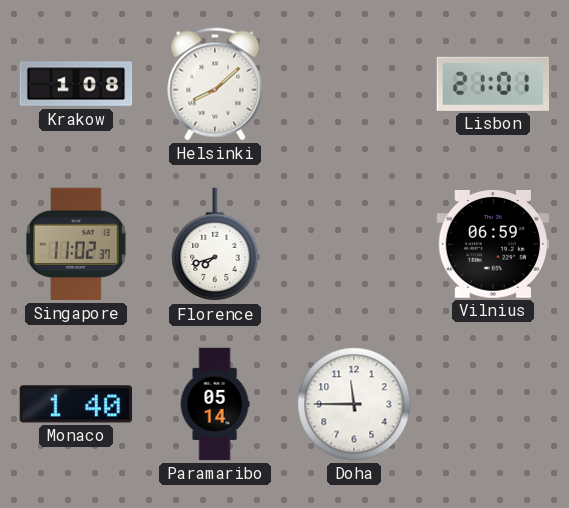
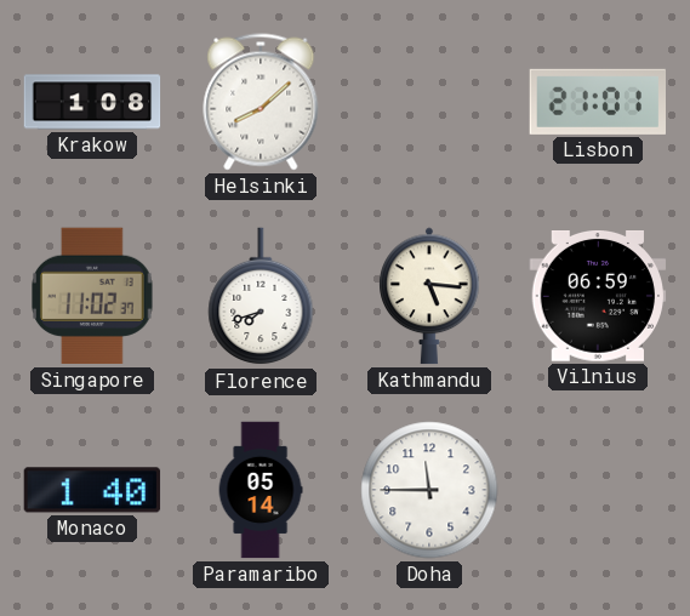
Kathmandu: none -> 5:16 (430, 296)
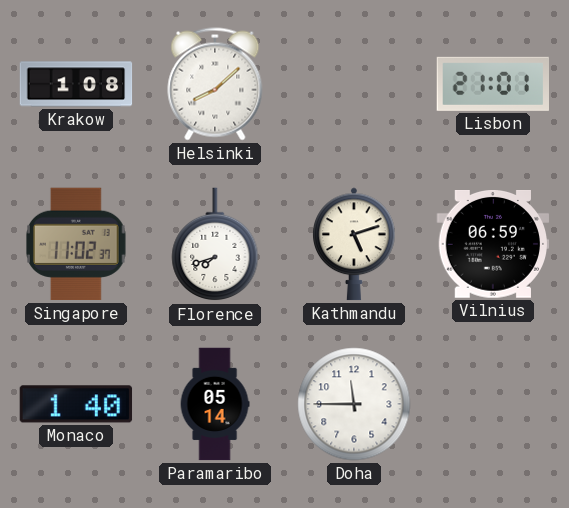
Kathmandu: 5:16 -> 5:12 (355, 244)
